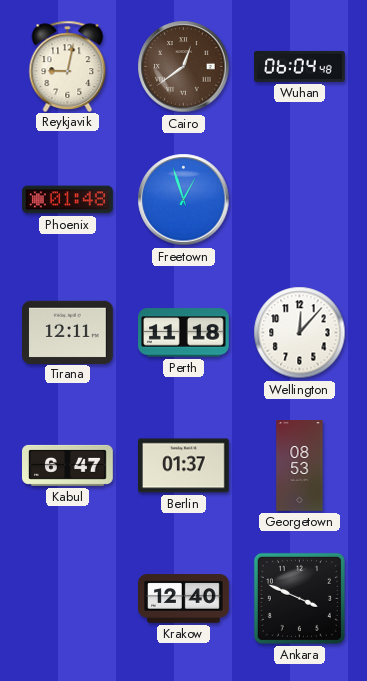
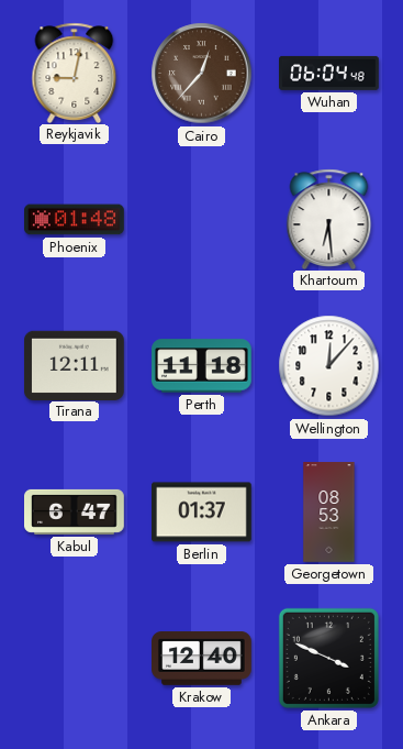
Cairo: 12:39 -> 12:37 (202, 74)
Freetown: 12:57 -> none (184, 200)
Khartoum: none -> 6:29 (329, 219)
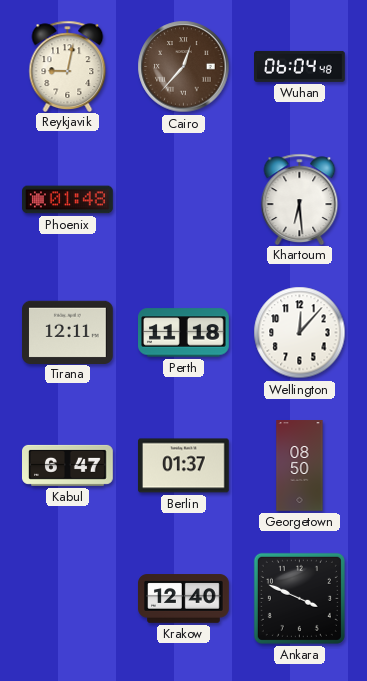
Georgetown: 08:53 -> 08:50 (300, 466)
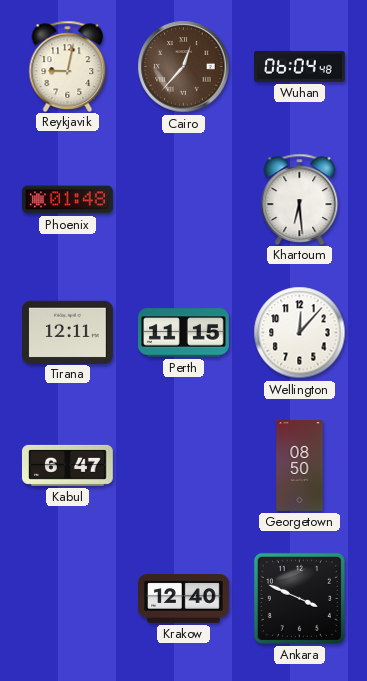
Perth: 11:18 -> 11:15 (184, 333)
Berlin: 01:37 -> none (184, 466)
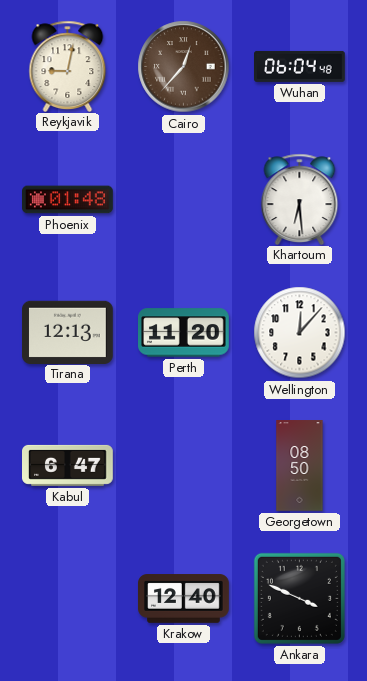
Tirana: 12:11 -> 12:13 (68, 332)
Perth: 11:15 -> 11:20 (184, 333)
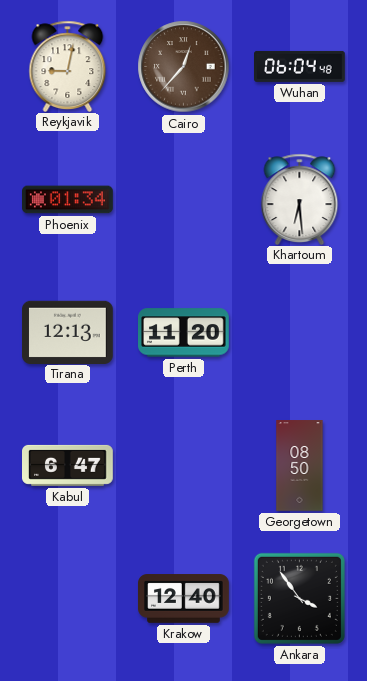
Phoenix: 01:48 -> 01:34 (68, 200)
Wellington: 12:07 -> none (300, 333)
Ankara: 3:49 -> 3:54 (299, 598)
